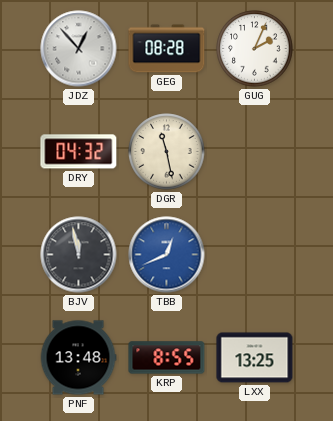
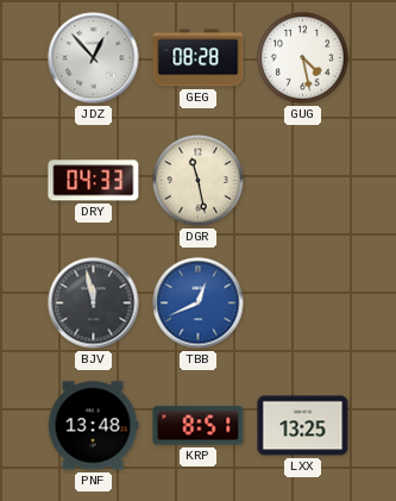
GUG: 2:04 -> 4:28 (303, 58)
DRY: 04:32 -> 04:33 (94, 181)
KRP: 8:55 -> 8:51 (199, 426)
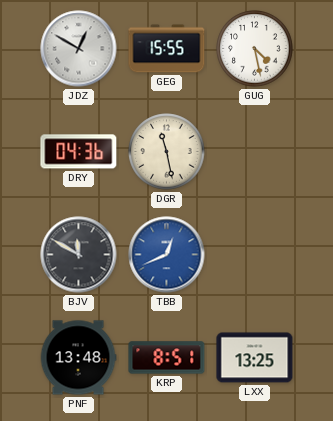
JDZ: 12:53 -> 12:50 (79, 49)
GEG: 08:28 -> 15:55 (167, 49)
DRY: 04:33 -> 04:36 (79, 152)
BJV: 11:58 -> 11:50 (79, 255)
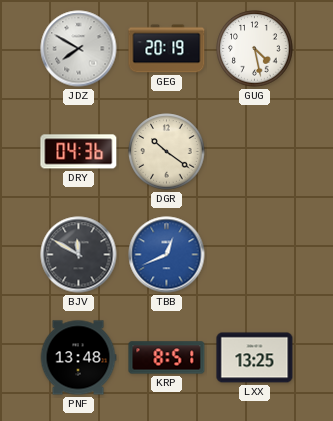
JDZ: 12:50 -> 7:50 (79, 49)
GEG: 15:55 -> 20:19 (167, 49)
DGR: 11:28 -> 10:21 (167, 152)
